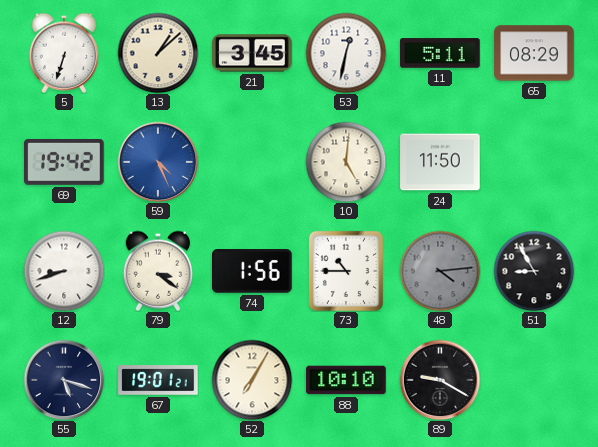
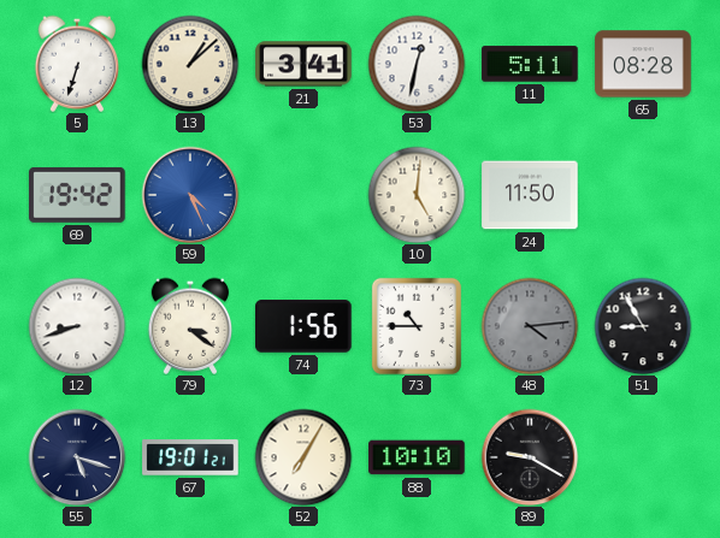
21: 3:45 -> 3:41 (303, 64)
65: 08:29 -> 08:28 (643, 64)
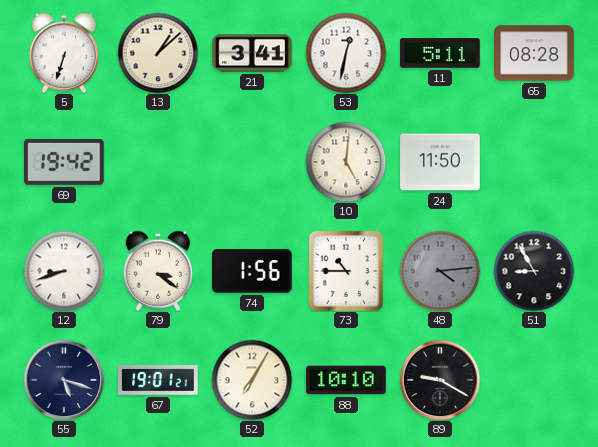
59: 4:26 -> none (190, 195)
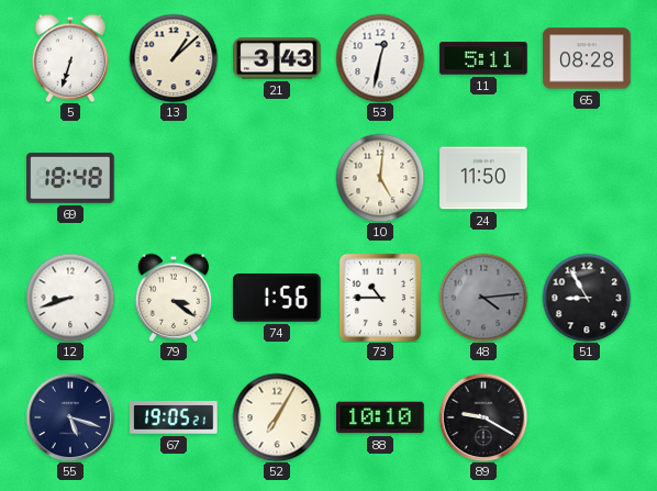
21: 3:41 -> 3:43 (277, 58)
69: 19:42 -> 18:48 (71, 178)
67: 19:01 -> 19:05 (174, 417)
